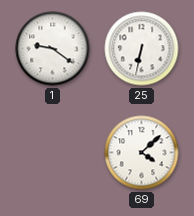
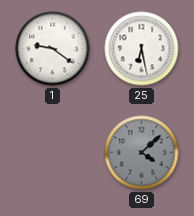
25: 6:32 -> 6:28 (142, 49)
69 dial: white -> grey (142, 153)
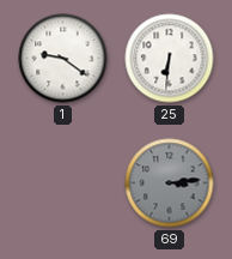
25: 6:28 -> 6:31 (170, 59)
69: 4:08 -> 3:14 (170, 183)
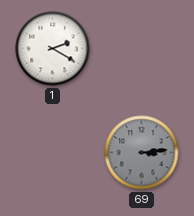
1: 9:21 -> 2:20 (53, 49)
25: 6:31 -> none (170, 59)
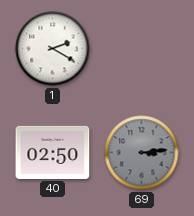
40: none -> 02:50 (53, 152)
